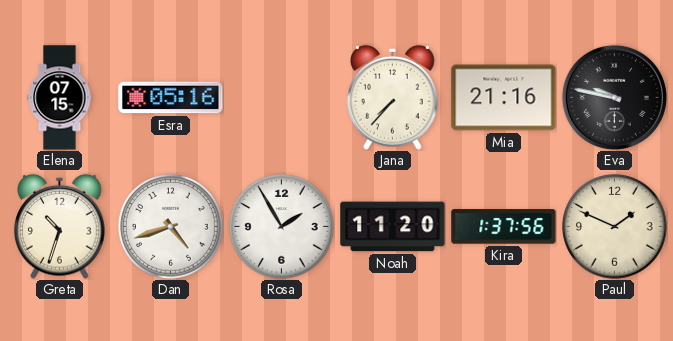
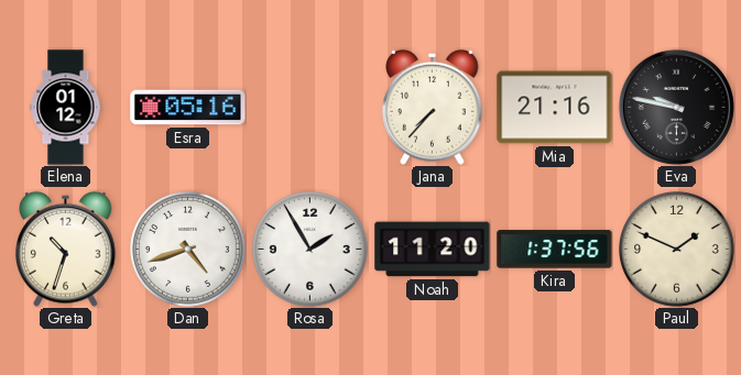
Elena: 07:15 -> 01:12 (66, 108)
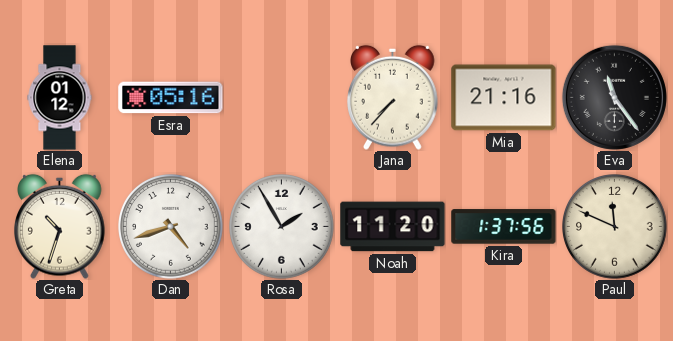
Eva: 9:47 -> 11:24 (614, 97)
Paul: 1:49 -> 11:49 (615, 227)
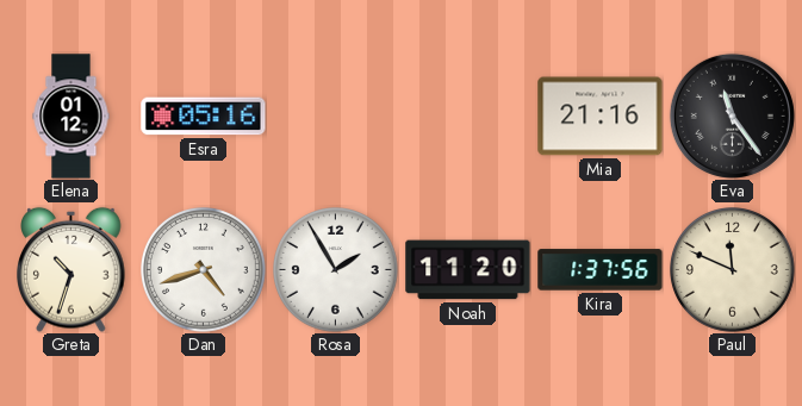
Jana: 7:37 -> none (393, 97)
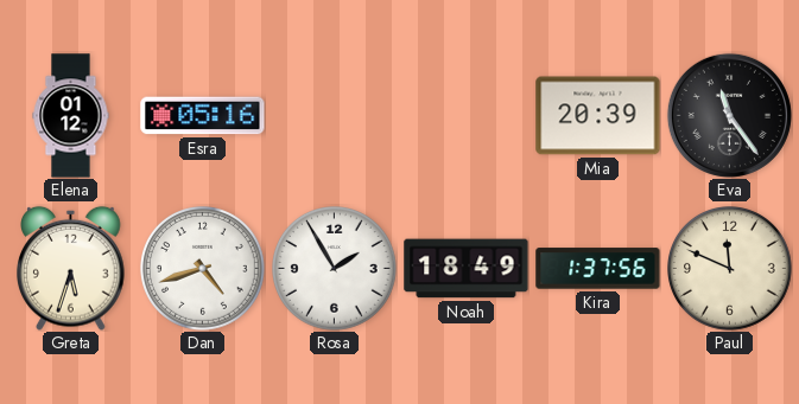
Mia: 21:16 -> 20:39 (598, 116)
Greta: 10:33 -> 5:33 (71, 268)
Noah: 11:20 -> 18:49 (467, 269)
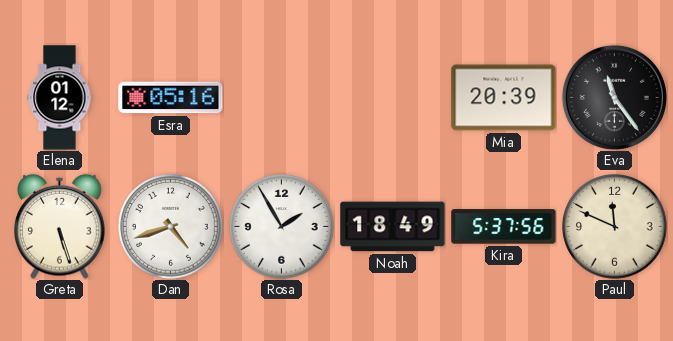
Greta: 5:33 -> 5:27 (60, 226)
Kira: 1:37 -> 5:37 (504, 227)
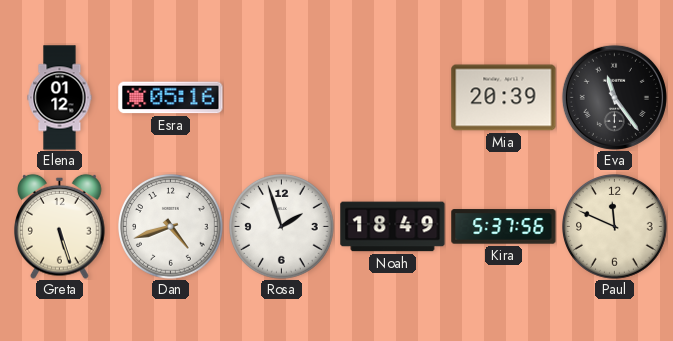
Rosa: 1:55 -> 1:57 (282, 227)
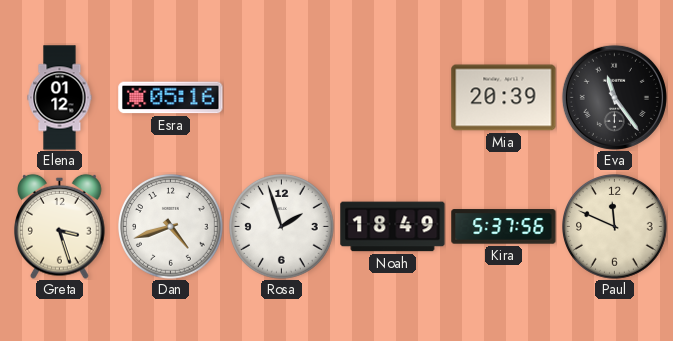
Greta: 5:27 -> 3:27 (60, 226)
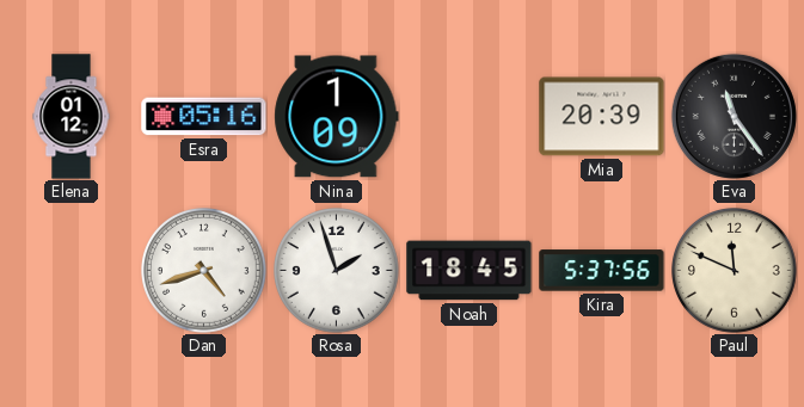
Nina: none -> 1:09 (337, 117)
Greta: 3:27 -> none (60, 226)
Noah: 18:49 -> 18:45 (469, 271)
